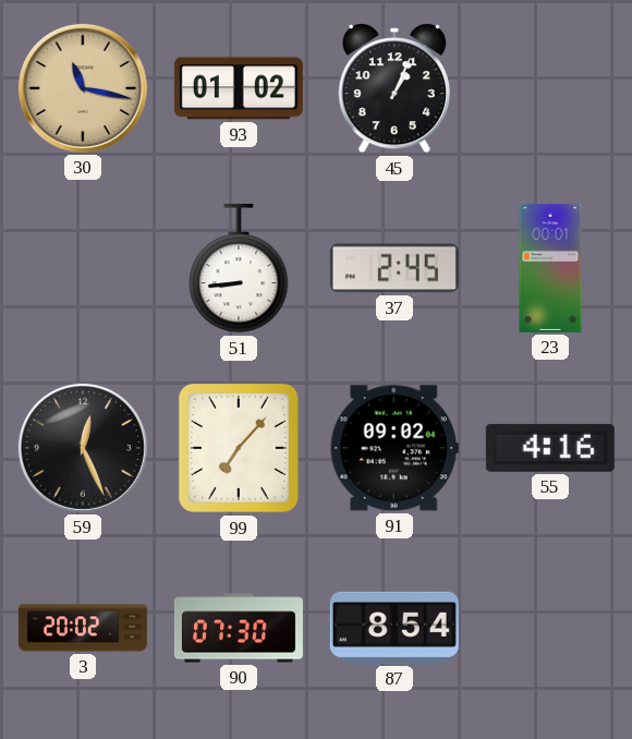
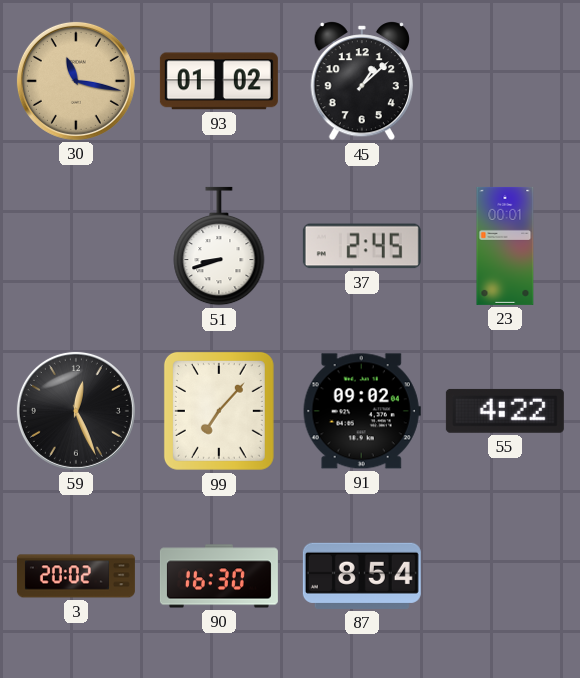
45: 1:04 -> 1:08 (361, 82)
51: 8:44 -> 8:42 (219, 246)
55: 4:16 -> 4:22 (505, 411)
90: 07:30 -> 16:30 (219, 576)
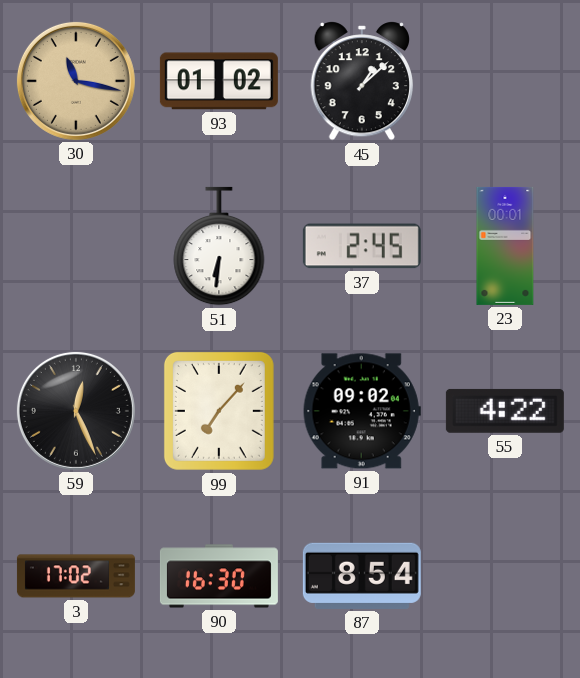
51: 8:42 -> 6:31 (219, 246)
3: 20:02 -> 17:02 (76, 576)
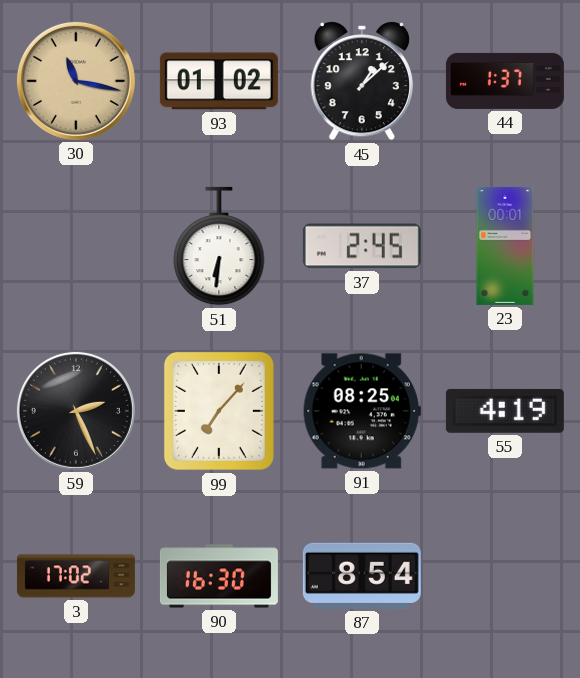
44: none -> 1:37 (505, 81)
59: 12:26 -> 2:26 (76, 411)
91: 09:02 -> 08:25 (362, 411)
55: 4:22 -> 4:19 (505, 411)
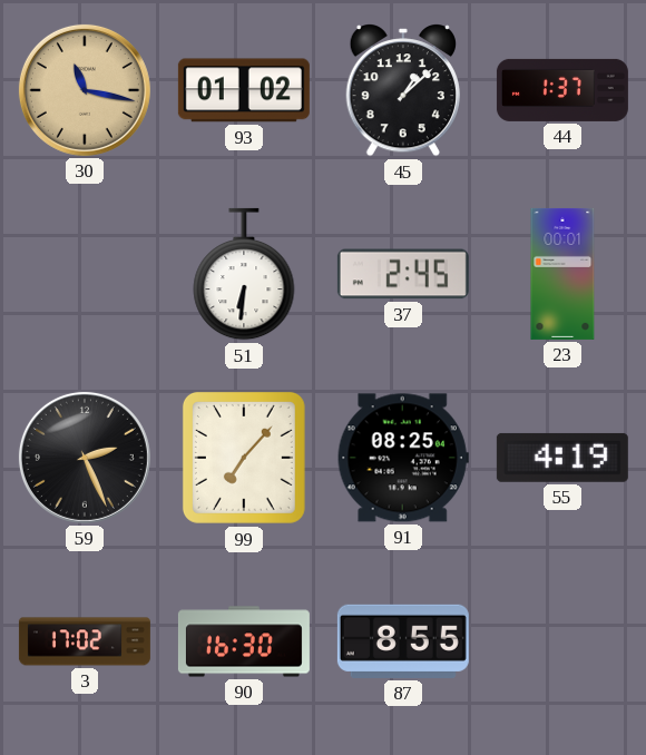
87: 8:54 -> 8:55 (403, 641)
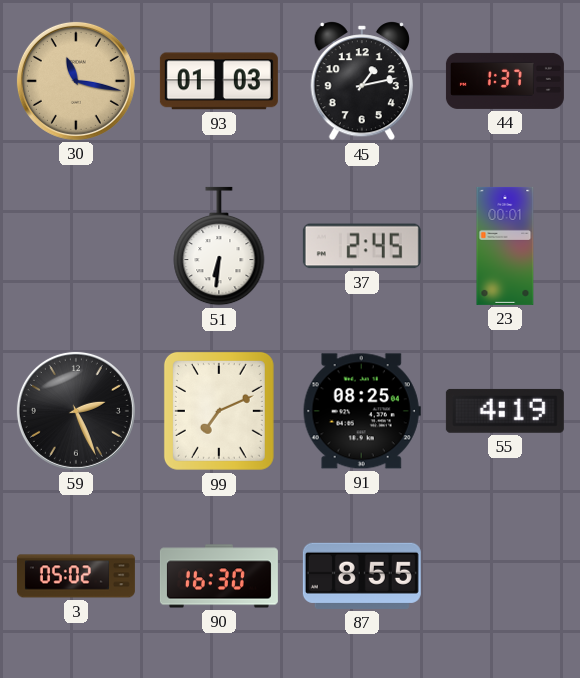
93: 01:02 -> 01:03 (219, 81)
45: 1:08 -> 1:13 (361, 82)
99: 7:07 -> 7:11 (219, 411)
3: 17:02 -> 05:02 (76, 576)
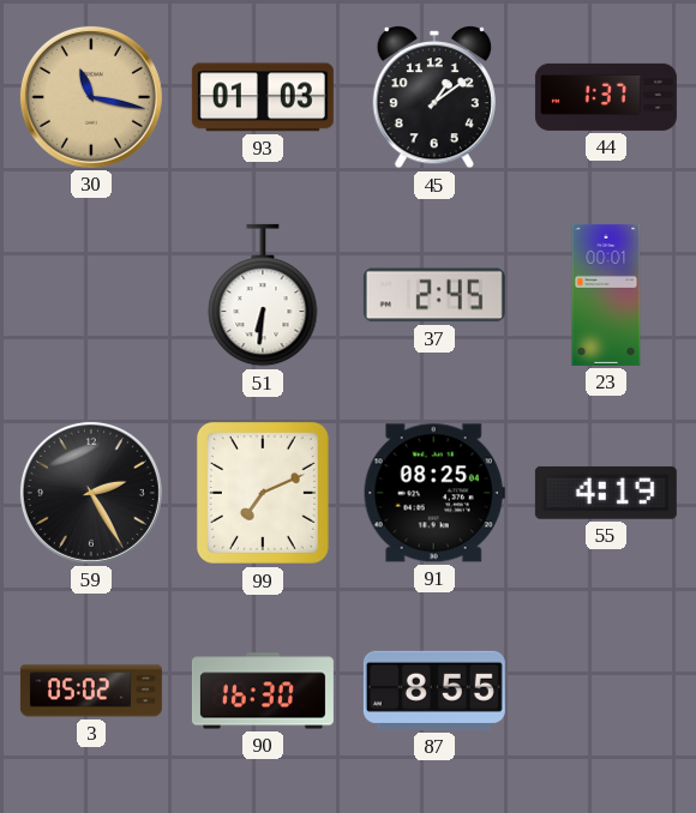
45: 1:13 -> 1:09 (433, 98)
59: 2:26 -> 2:25 (91, 493)
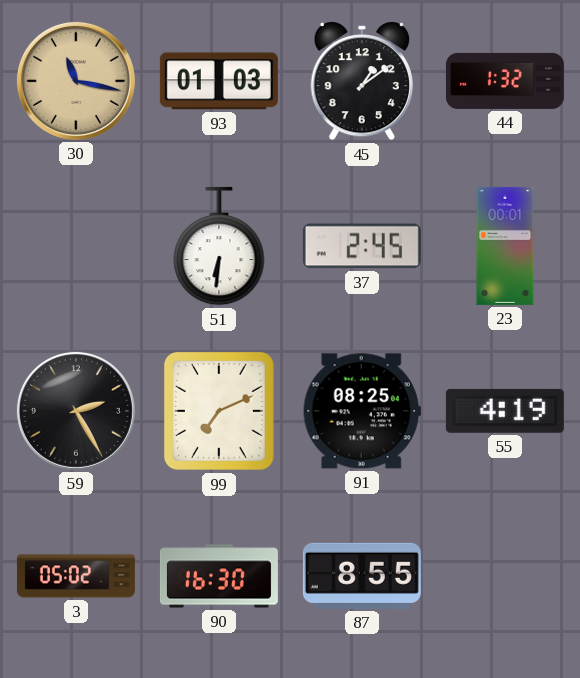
44: 1:37 -> 1:32 (505, 81)
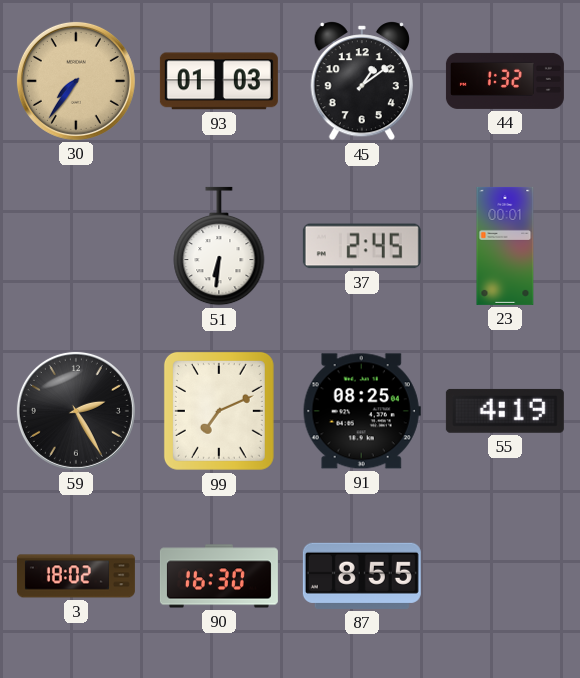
30: 11:17 -> 7:36 (76, 81)
3: 05:02 -> 18:02 (76, 576)
